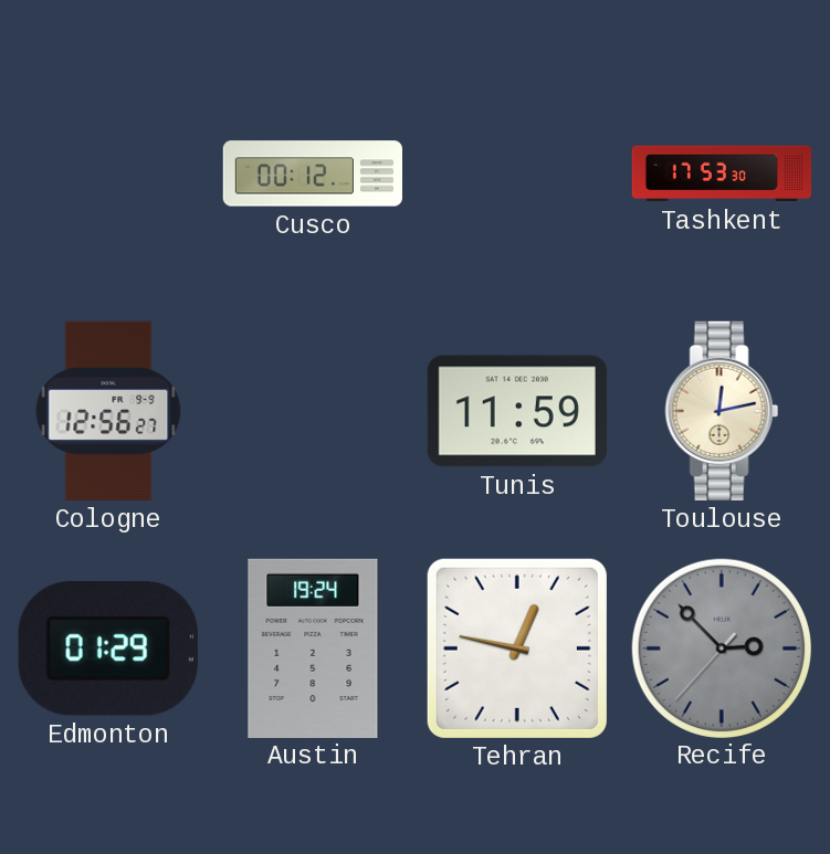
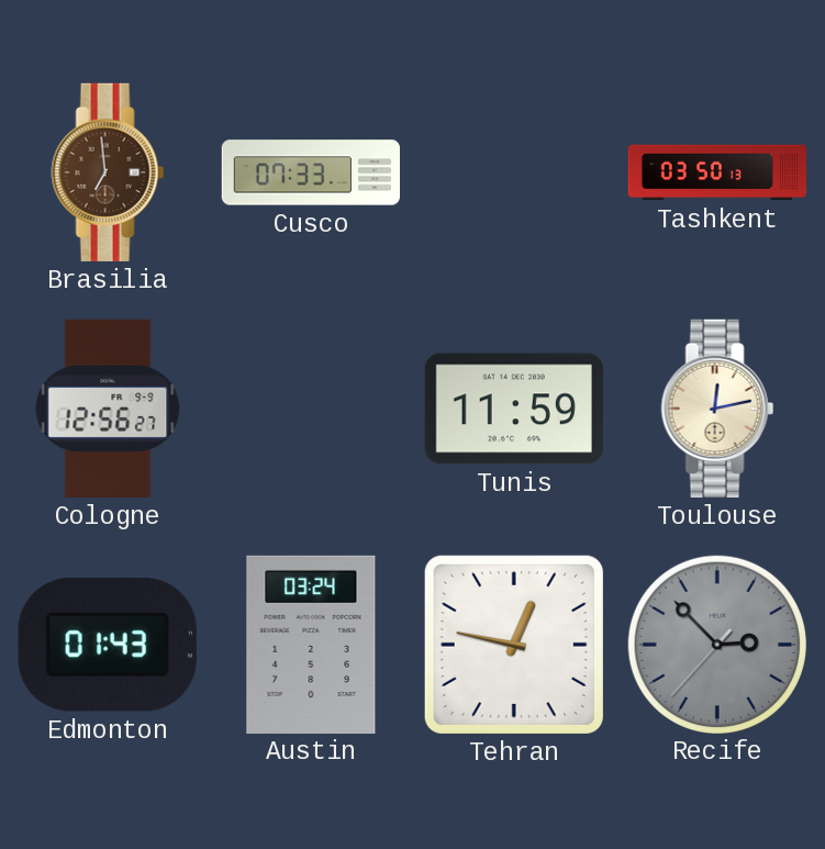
Brasilia: none -> 6:59 (108, 172)
Cusco: 00:12 -> 07:33 (310, 172)
Tashkent: 17:53 -> 03:50 (717, 172)
Edmonton: 01:29 -> 01:43 (108, 645)
Austin: 19:24 -> 03:24 (311, 644)
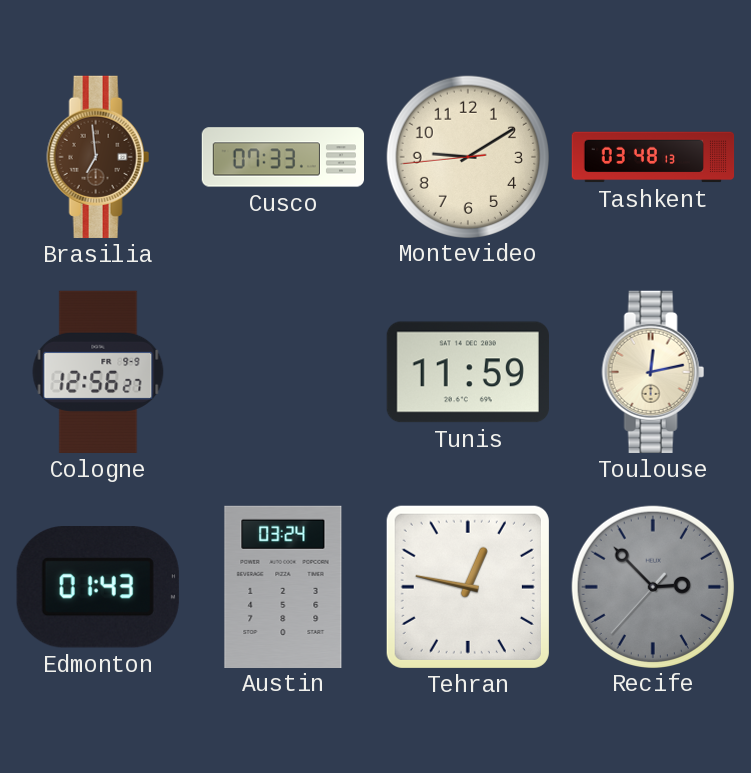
Montevideo: none -> 9:09 (467, 156)
Tashkent: 03:50 -> 03:48 (653, 157)
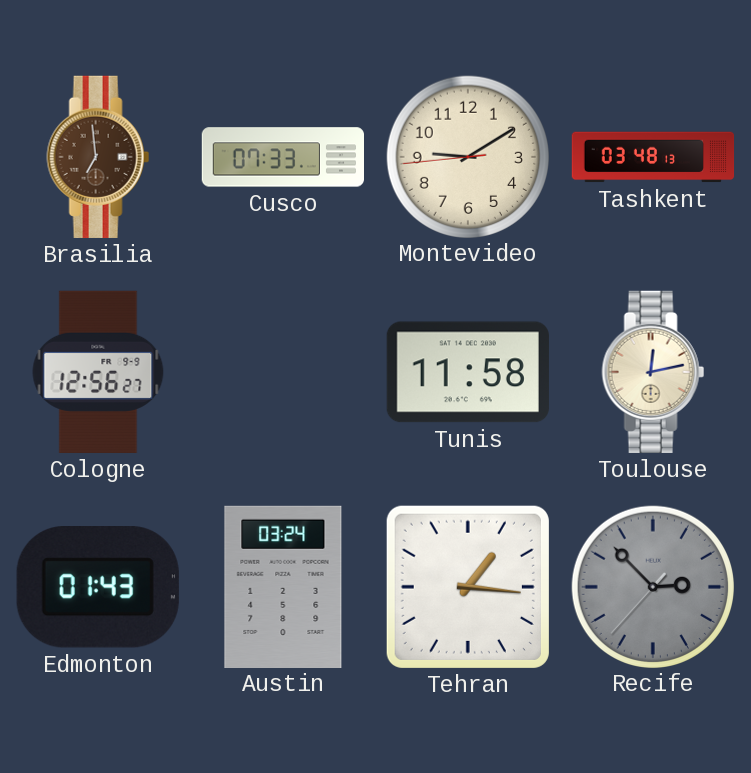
Tunis: 11:59 -> 11:58 (468, 372)
Tehran: 12:47 -> 1:16 (468, 587)
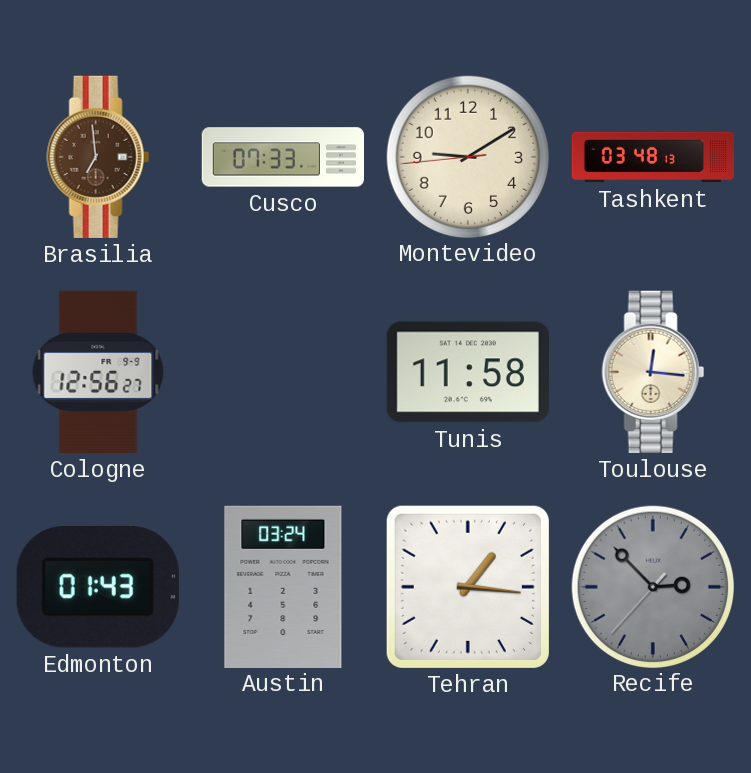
Toulouse: 12:13 -> 12:16 (653, 372)
